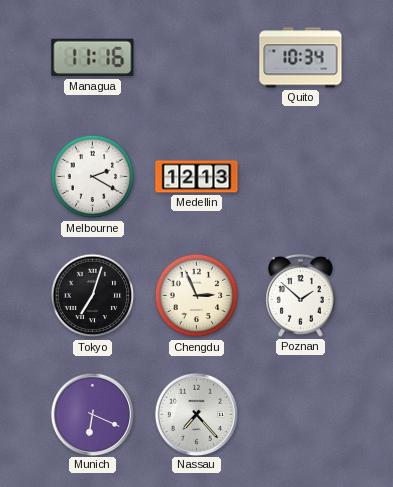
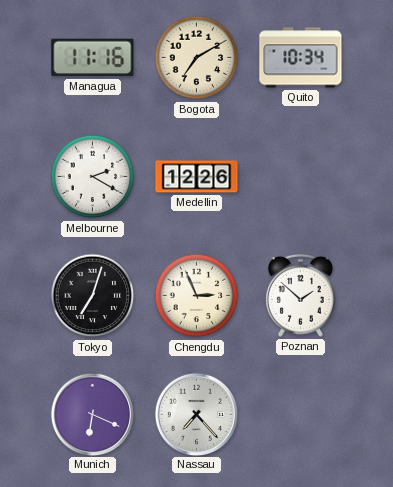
Bogota: none -> 7:10 (197, 58)
Medellin: 12:13 -> 12:26 (197, 177)
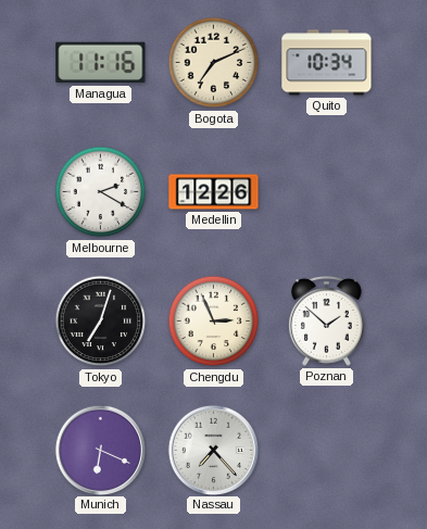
Bogota: 7:10 -> 7:11 (214, 63)
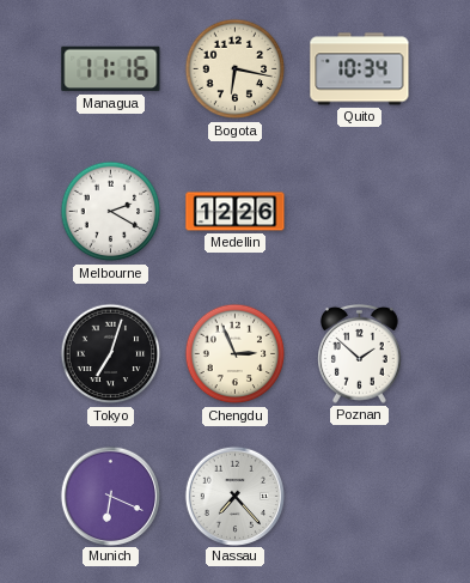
Bogota: 7:11 -> 6:17 (236, 69)
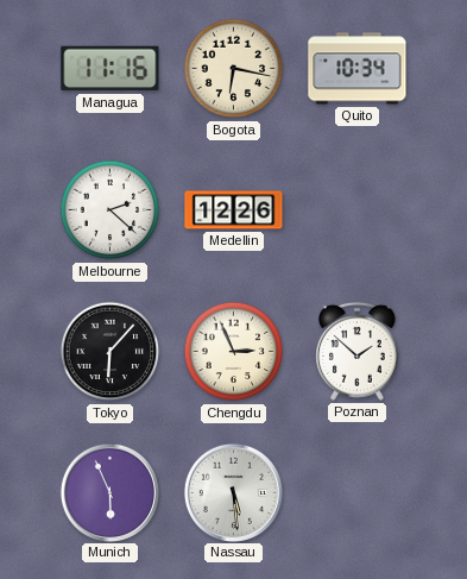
Melbourne: 2:20 -> 2:22 (111, 210)
Tokyo: 7:03 -> 6:07 (111, 352)
Munich: 6:19 -> 5:56 (109, 492)
Nassau: 7:23 -> 5:29 (233, 492)
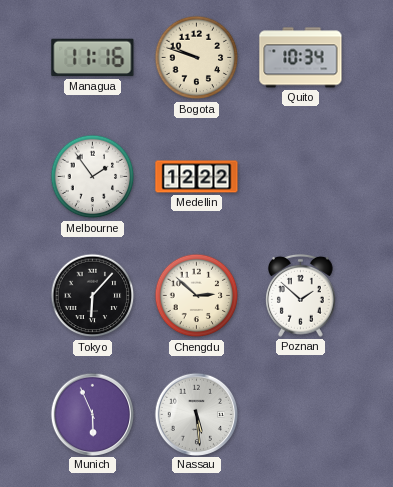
Bogota: 6:17 -> 9:48 (197, 58)
Melbourne: 2:22 -> 1:54 (93, 177)
Medellin: 12:26 -> 12:22 (197, 177)
Chengdu: 2:56 -> 2:52 (197, 296)
